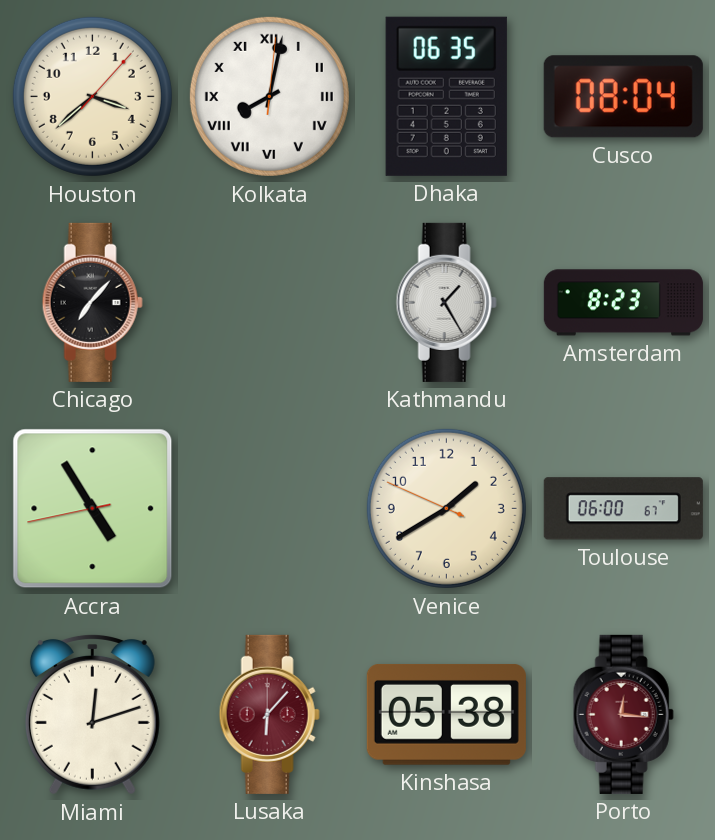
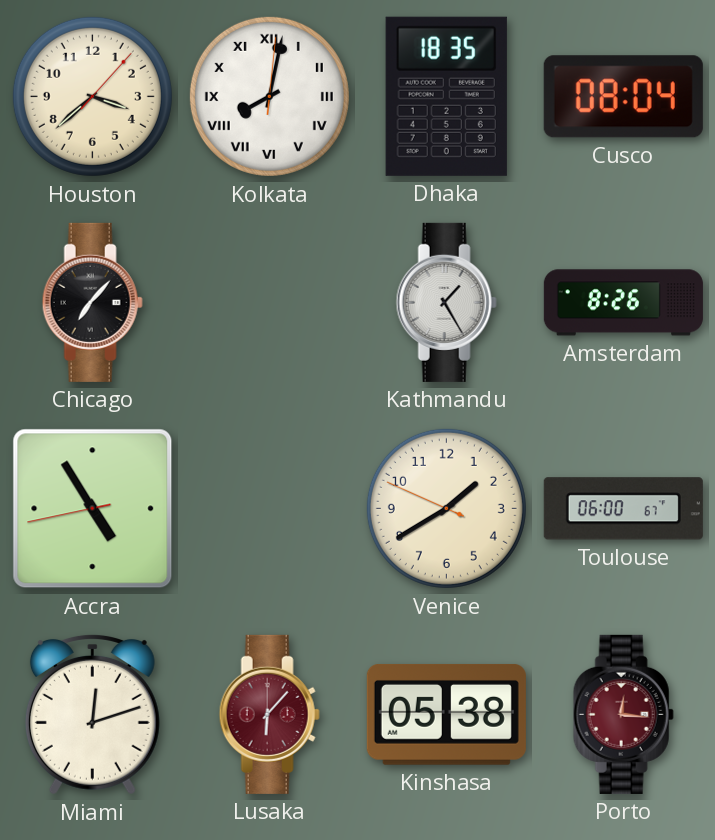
Dhaka: 06:35 -> 18:35 (446, 96)
Amsterdam: 8:23 -> 8:26 (623, 303)
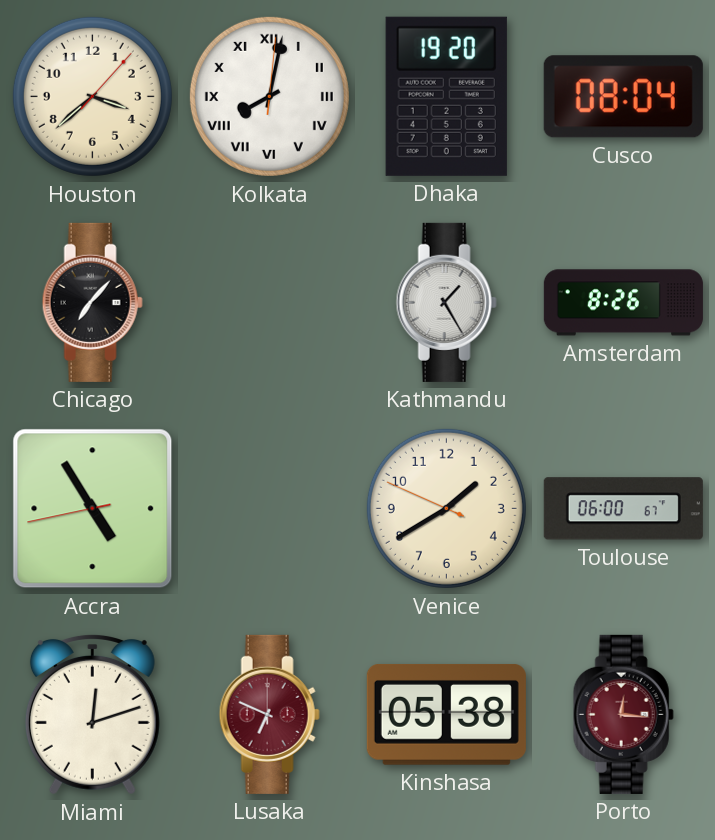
Dhaka: 18:35 -> 19:20 (446, 96)
Lusaka: 6:07 -> 6:49 (269, 714)
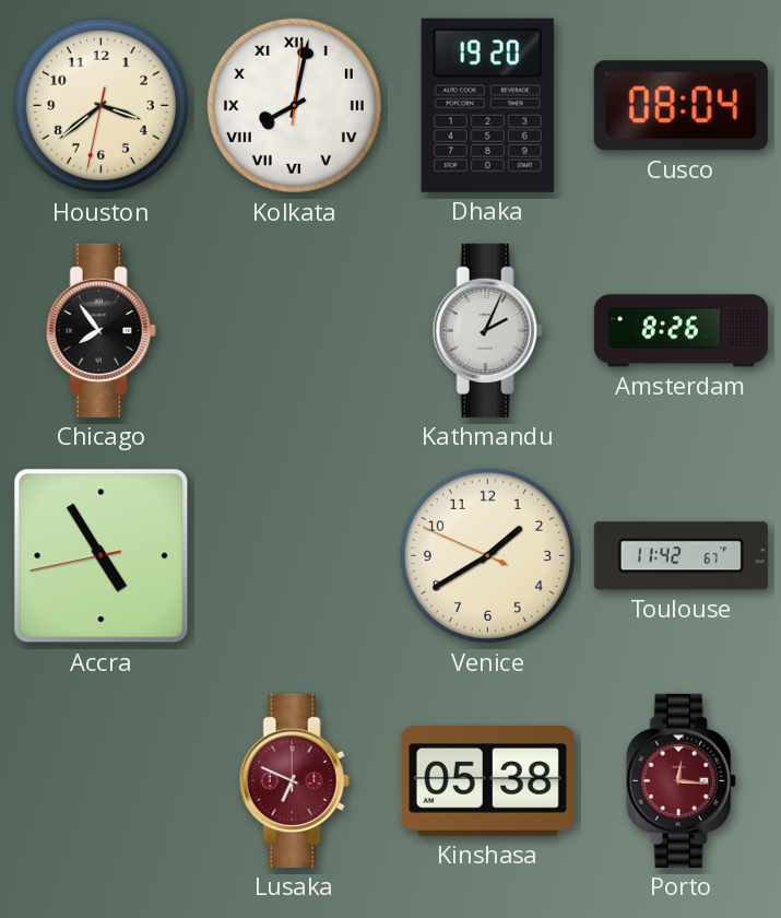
Houston: 3:38:07 -> 3:38:32 (100, 105)
Chicago: 7:07 -> 7:54 (100, 330)
Kathmandu: 1:25 -> 2:04 (487, 330)
Toulouse: 06:00 -> 11:42 (681, 556)
Miami: 12:12 -> none (92, 715)
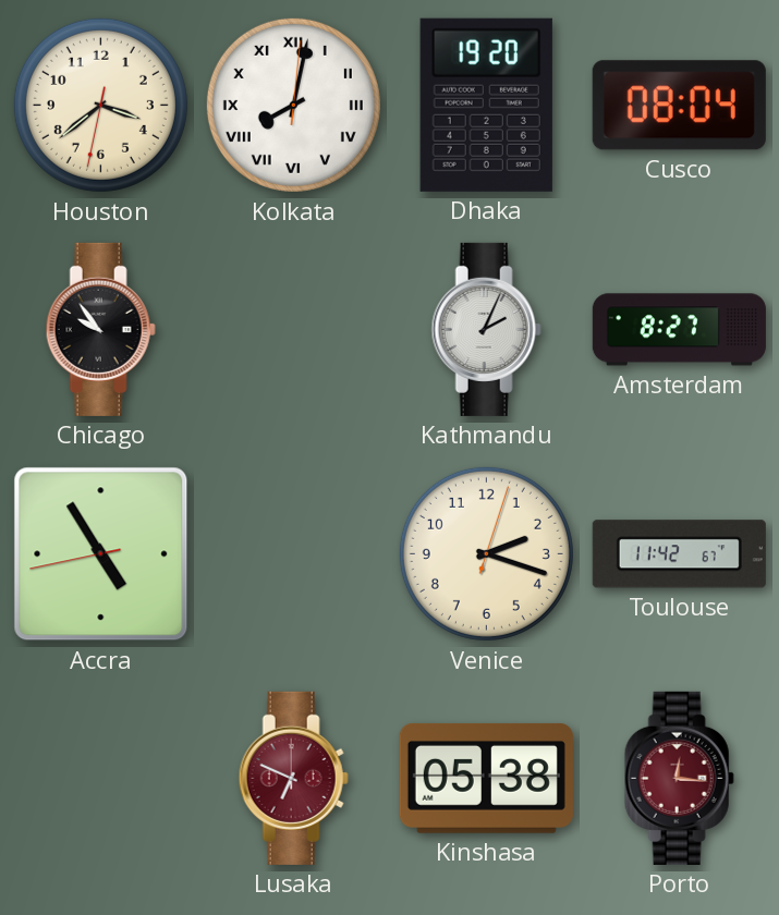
Chicago: 7:54 -> 9:54 (100, 329)
Amsterdam: 8:26 -> 8:27 (679, 330)
Venice: 1:39 -> 2:18 (486, 553)
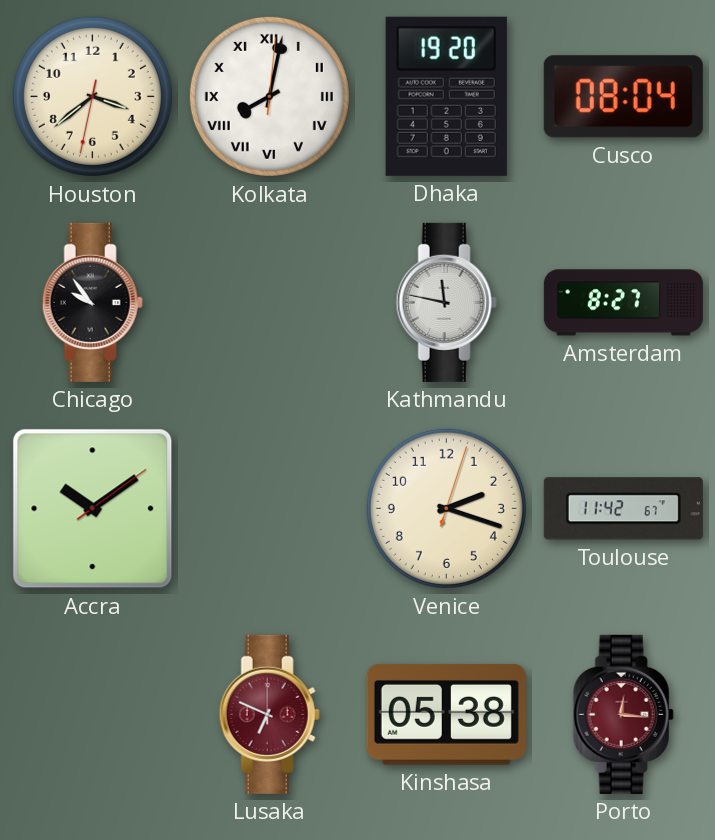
Kathmandu: 2:04 -> 11:47 (446, 302)
Accra: 4:54 -> 10:09 (93, 509)
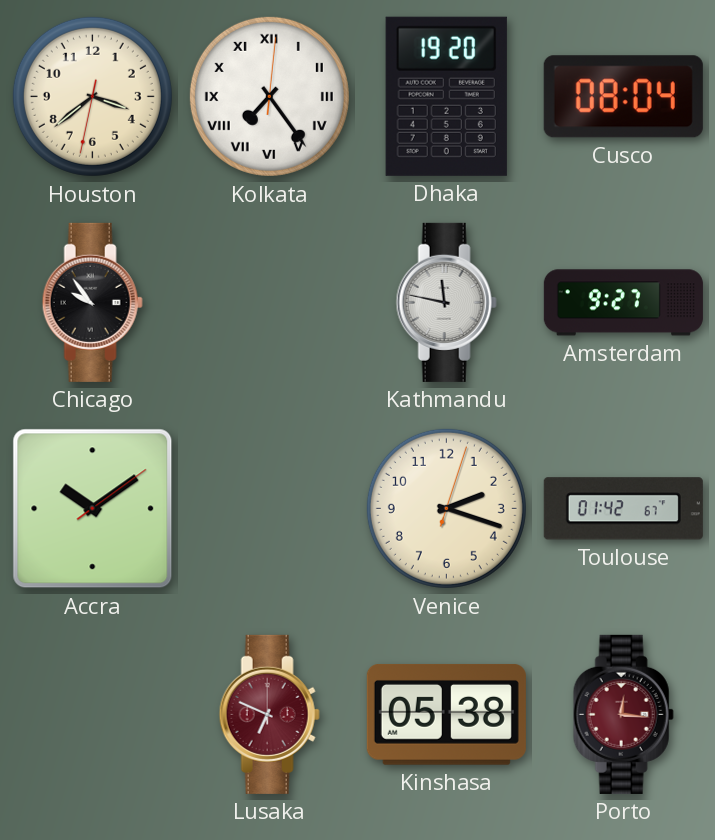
Kolkata: 8:02 -> 7:24 (269, 96)
Amsterdam: 8:27 -> 9:27 (623, 303)
Toulouse: 11:42 -> 01:42 (623, 509)
